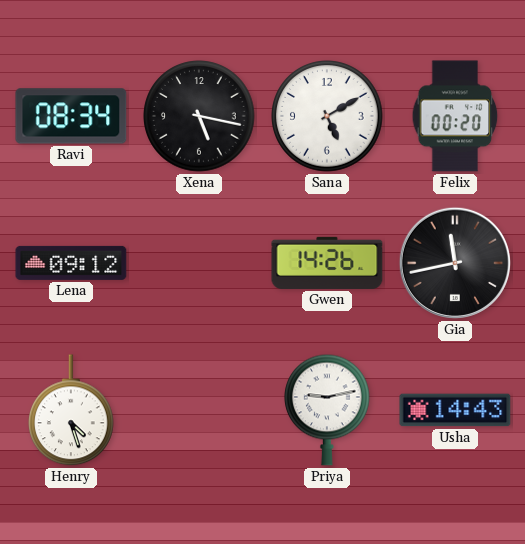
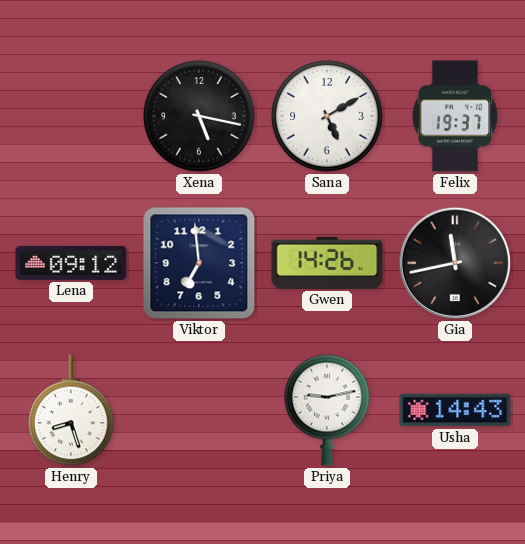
Ravi: 08:34 -> none (71, 116)
Felix: 00:20 -> 19:37 (455, 116)
Viktor: none -> 6:59 (199, 263)
Henry: 4:27 -> 8:27 (72, 411)
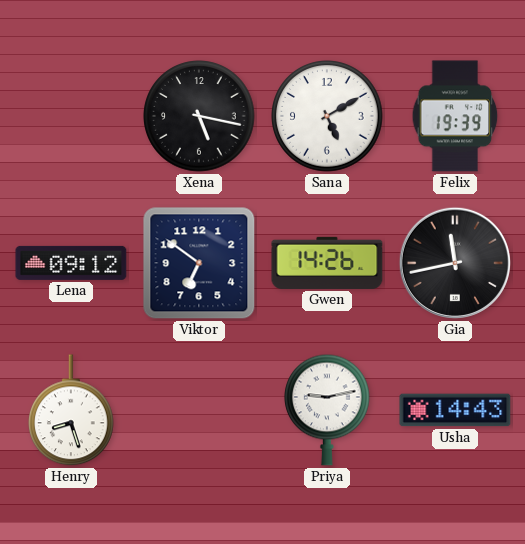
Felix: 19:37 -> 19:39 (455, 116)
Viktor: 6:59 -> 6:51 (199, 263)
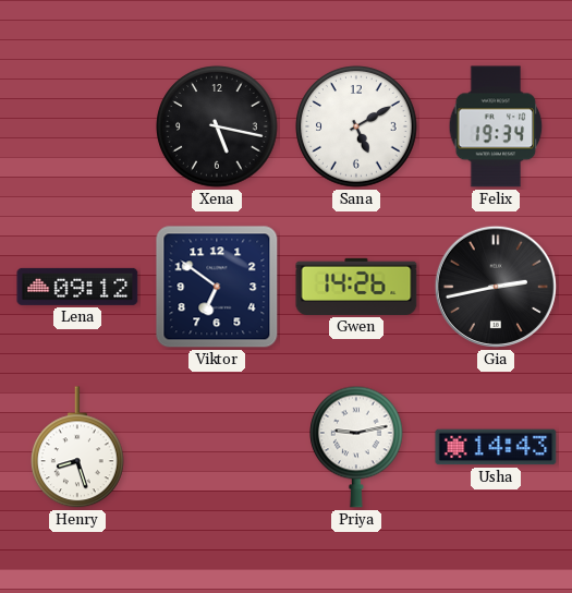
Felix: 19:39 -> 19:34 (496, 126)
Gia: 11:43 -> 2:43 (496, 287)
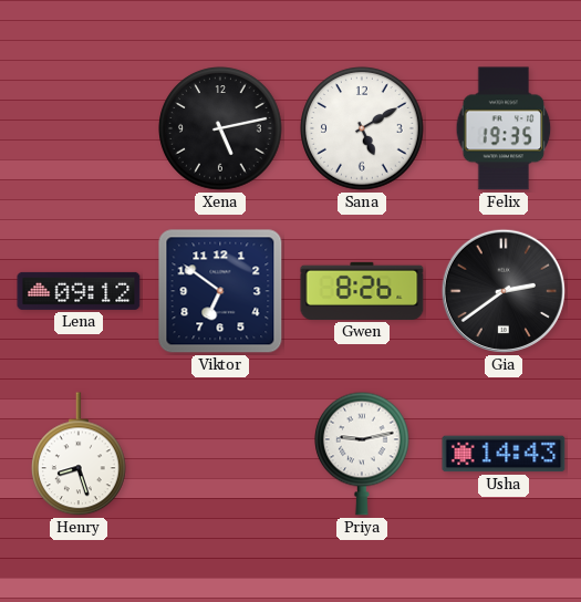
Xena: 5:17 -> 5:13 (220, 128)
Felix: 19:34 -> 19:35 (504, 128)
Gwen: 14:26 -> 8:26 (362, 291)
Gia: 2:43 -> 2:39 (504, 291)
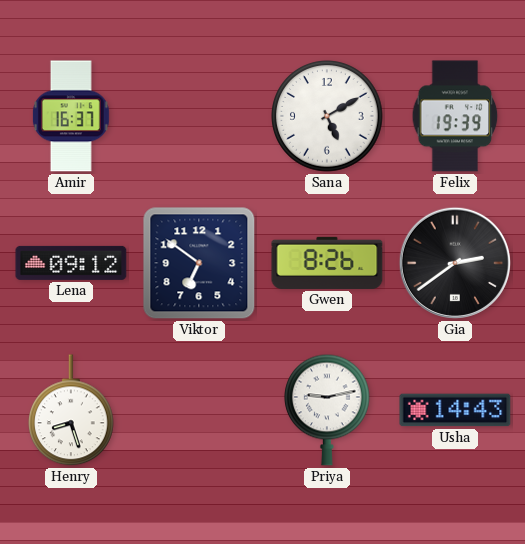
Amir: none -> 16:37 (71, 116)
Xena: 5:13 -> none (220, 128)
Felix: 19:35 -> 19:39 (455, 116)
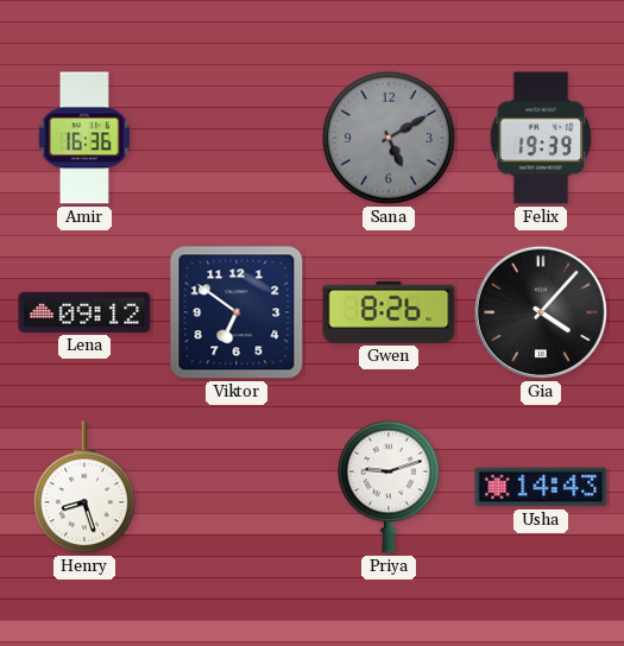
Amir: 16:37 -> 16:36 (84, 138)
Sana dial: white -> grey (389, 138)
Gia: 2:39 -> 4:07 (541, 312)
Priya: 9:13 -> 9:12 (390, 487)
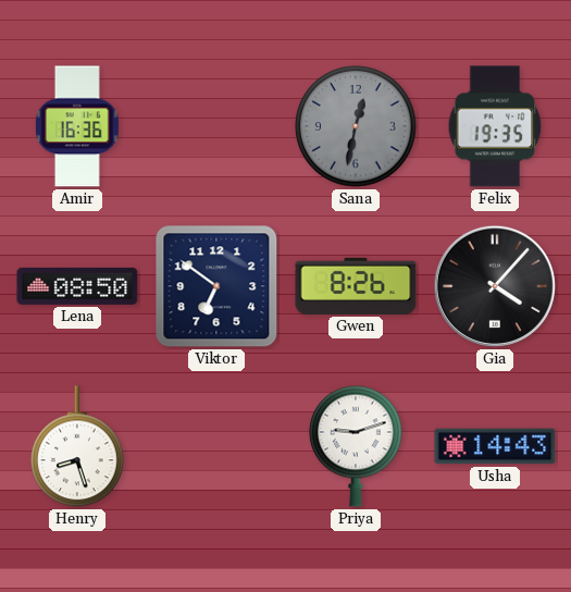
Sana: 5:10 -> 12:32 (356, 126)
Felix: 19:39 -> 19:35 (495, 126)
Lena: 09:12 -> 08:50 (77, 286)
